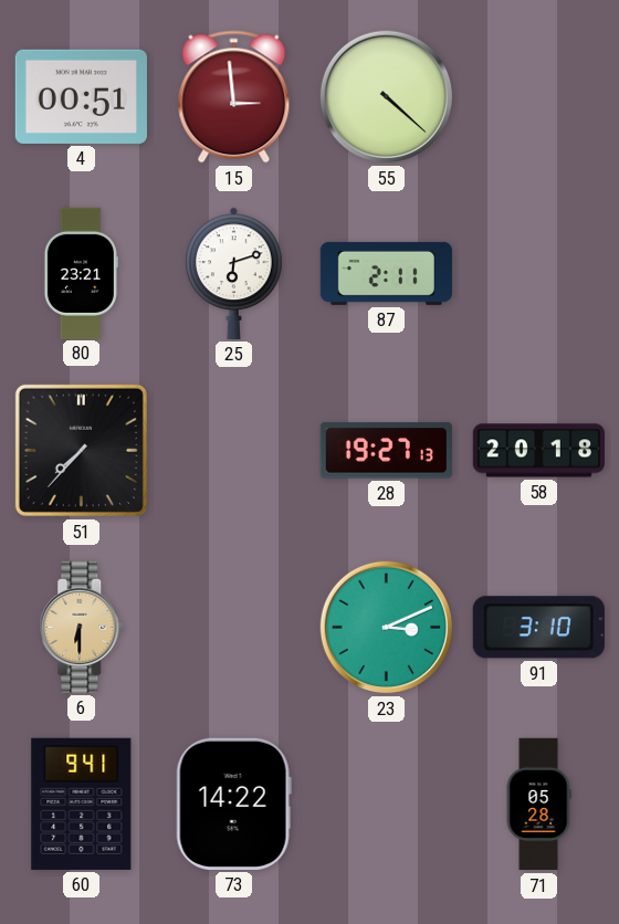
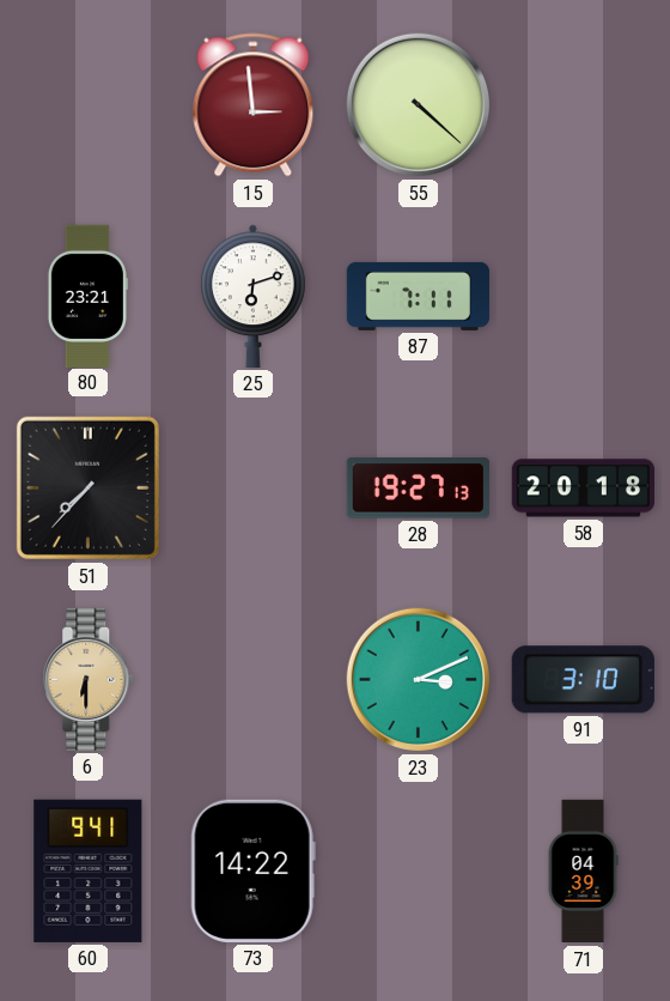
4: 00:51 -> none (81, 96)
87: 2:11 -> 7:11 (418, 296)
71: 05:28 -> 04:39 (583, 872)
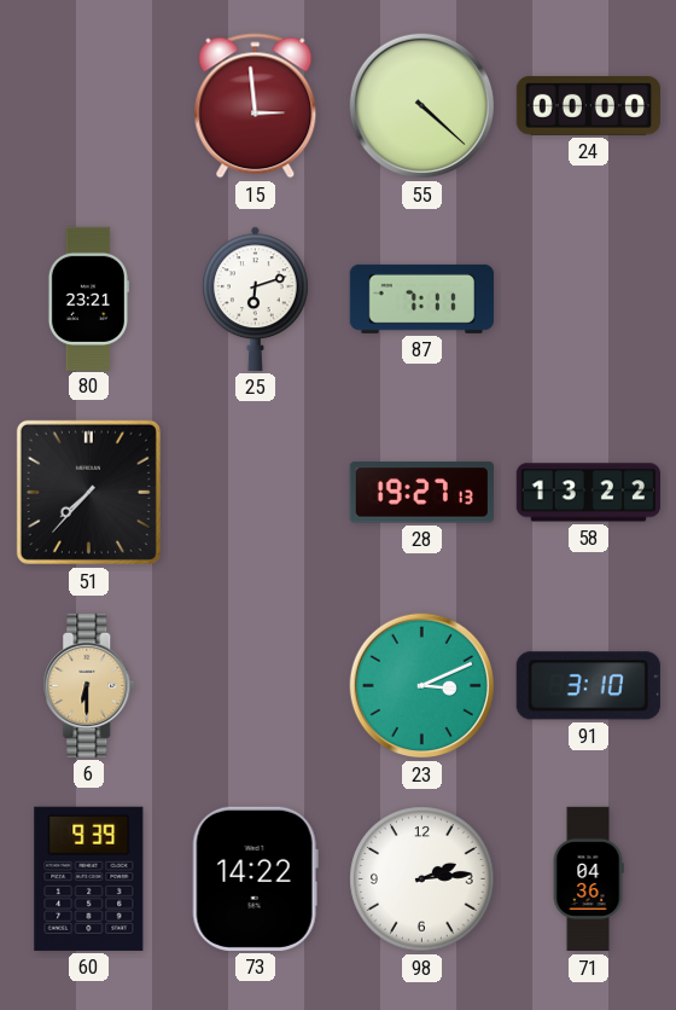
24: none -> 00:00 (588, 105)
58: 20:18 -> 13:22 (588, 493)
60: 9:41 -> 9:39 (89, 878)
98: none -> 2:14 (422, 880)
71: 04:39 -> 04:36 (588, 880)
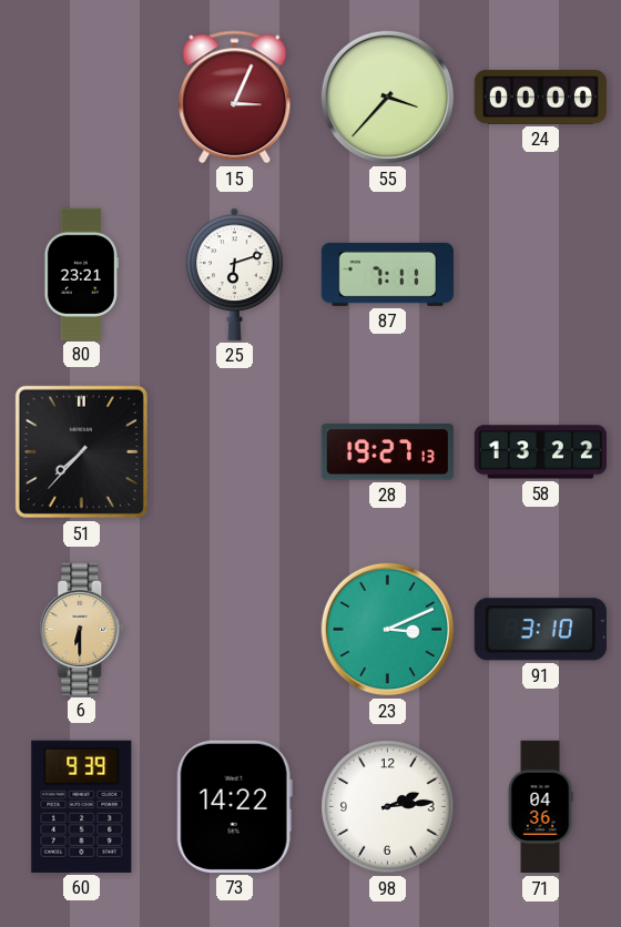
15: 2:59 -> 3:04 (235, 98)
55: 4:22 -> 3:37 (388, 98)
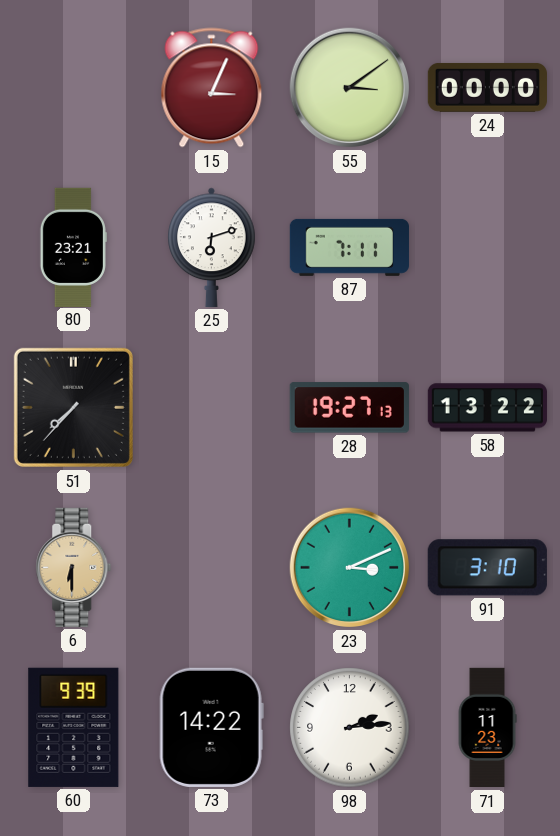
55: 3:37 -> 3:09 (350, 88)
71: 04:36 -> 11:23 (487, 728)
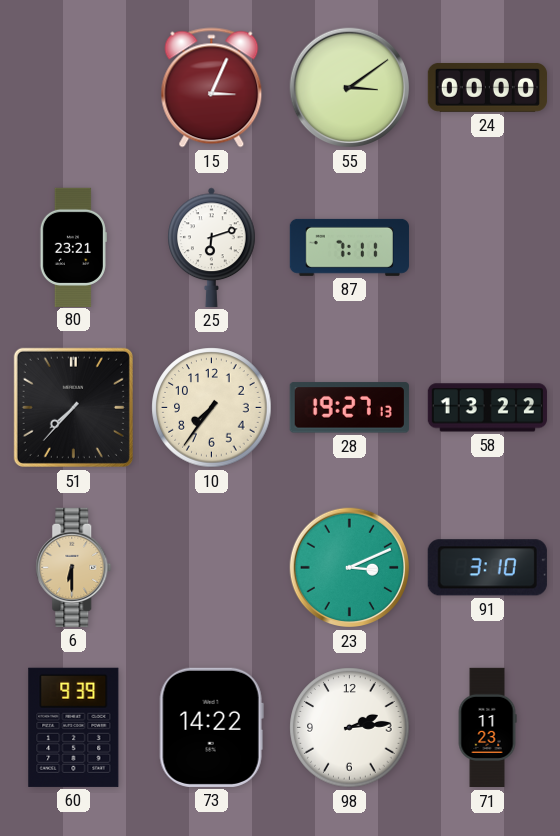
10: none -> 7:36 (212, 408)
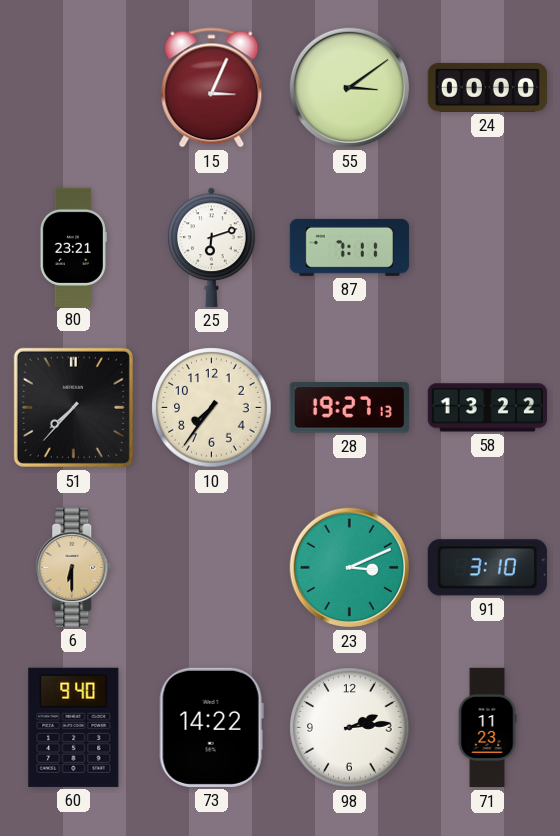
60: 9:39 -> 9:40 (74, 727)
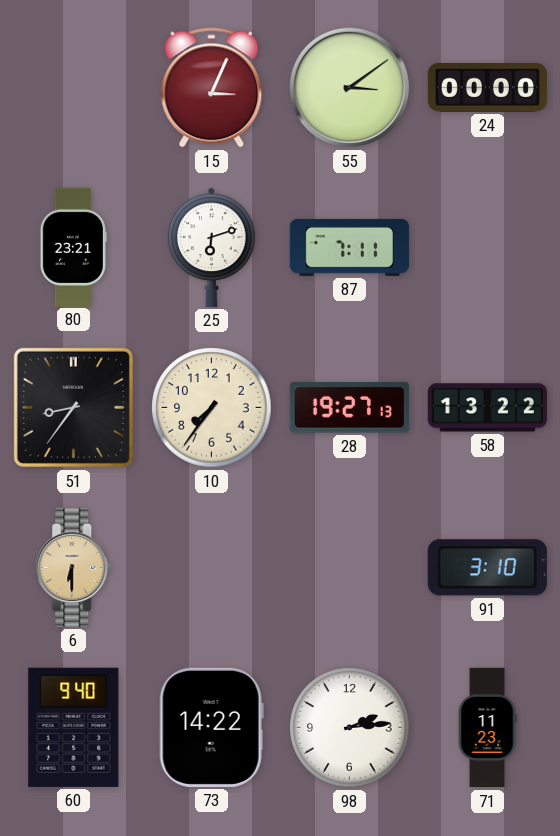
51: 7:37 -> 8:36 (73, 407)
23: 3:11 -> none (350, 568)
